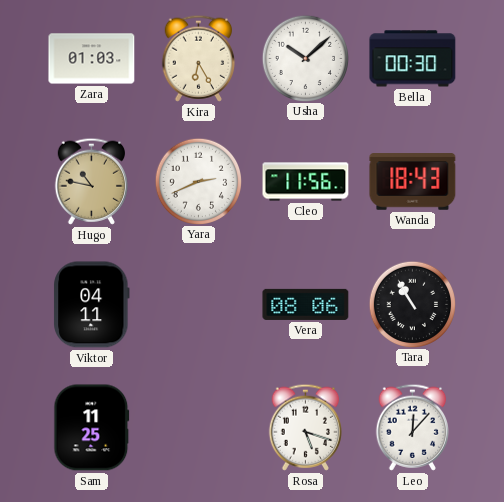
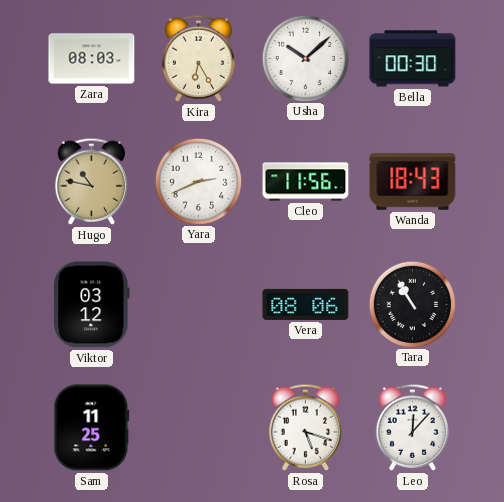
Zara: 01:03 -> 08:03 (92, 59)
Viktor: 04:11 -> 03:12 (92, 305)
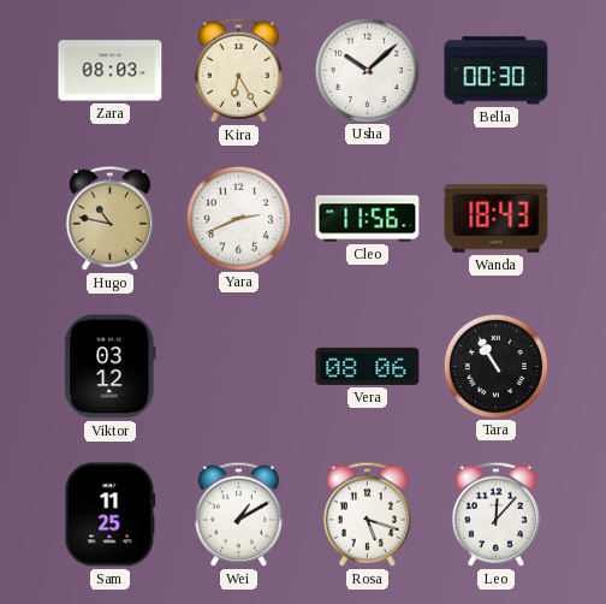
Wei: none -> 1:10 (238, 514)
